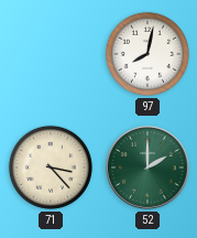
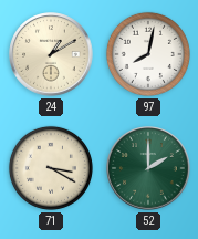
24: none -> 1:10 (51, 54)
71: 3:23 -> 3:20 (51, 168)
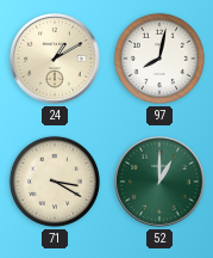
52: 2:00 -> 1:00 (159, 182)
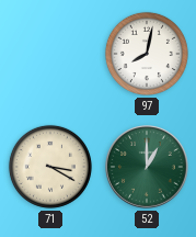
24: 1:10 -> none (55, 59)
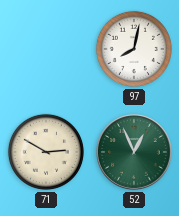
71: 3:20 -> 2:50 (46, 152)
52: 1:00 -> 12:56 (134, 152)
